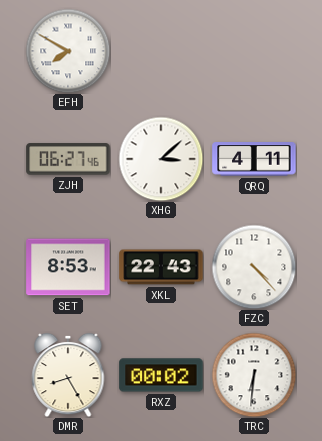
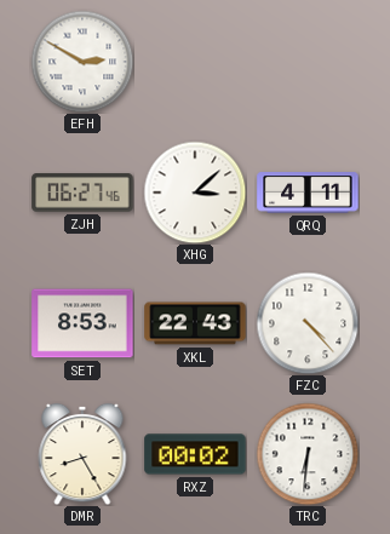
EFH: 7:50 -> 2:50 (82, 62)
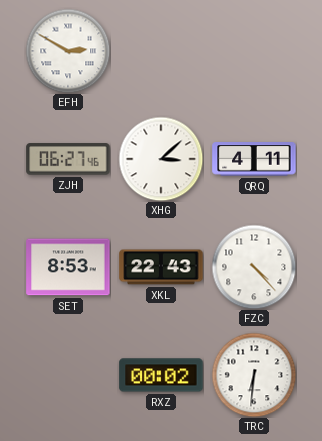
DMR: 8:25 -> none (82, 454)
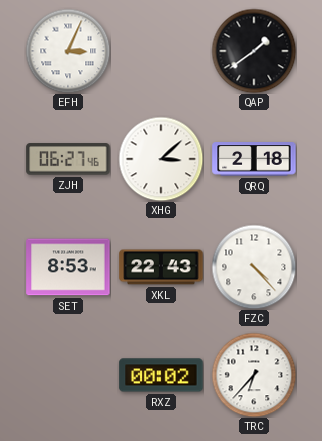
EFH: 2:50 -> 3:04 (68, 51)
QAP: none -> 1:39 (254, 51)
QRQ: 4:11 -> 2:18 (254, 159)
TRC: 6:31 -> 6:37 (254, 375)
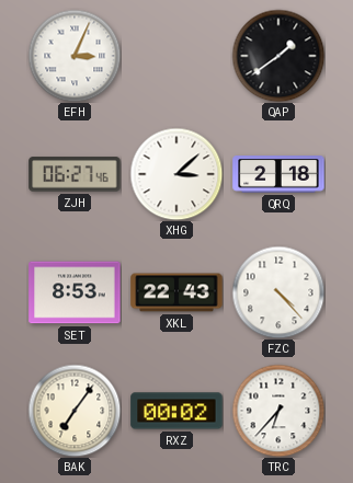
BAK: none -> 7:06 (75, 411)
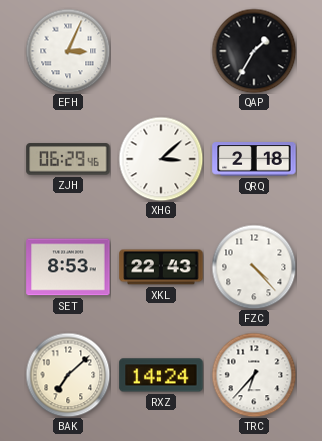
QAP: 1:39 -> 1:35 (254, 51)
ZJH: 06:27 -> 06:29 (68, 159)
BAK: 7:06 -> 7:08 (68, 375)
RXZ: 00:02 -> 14:24 (161, 375)
